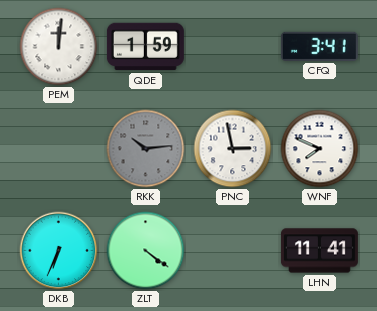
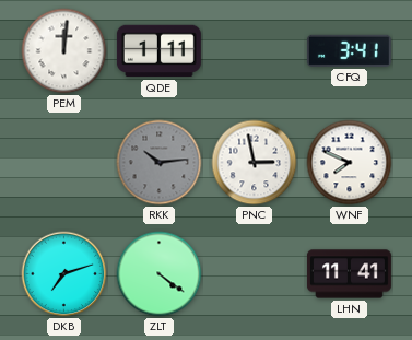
QDE: 1:59 -> 1:11 (158, 51)
DKB: 6:34 -> 7:12 (64, 274)
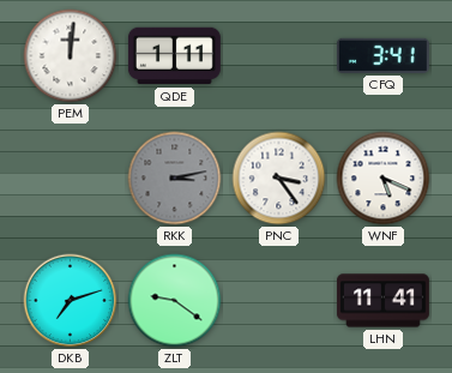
RKK: 10:14 -> 3:13 (175, 179)
PNC: 2:58 -> 3:24 (279, 179)
WNF: 7:49 -> 5:19 (384, 179)
ZLT: 4:21 -> 9:21 (175, 301)
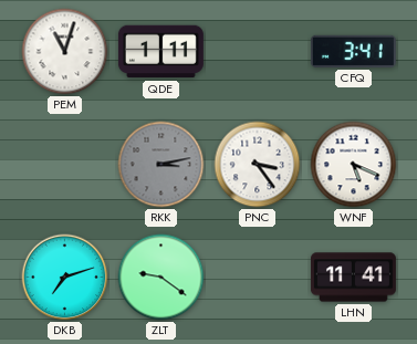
PEM: 12:01 -> 11:03 (65, 52)
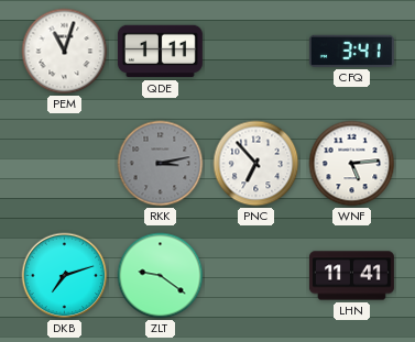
PNC: 3:24 -> 6:53 (256, 164)
WNF: 5:19 -> 5:14 (352, 164)
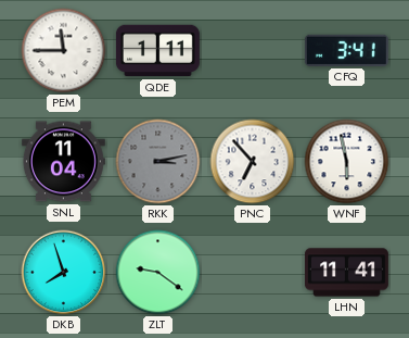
PEM: 11:03 -> 11:45 (64, 51)
SNL: none -> 11:04 (63, 162)
WNF: 5:14 -> 5:58 (347, 162)
DKB: 7:12 -> 7:57 (64, 273)
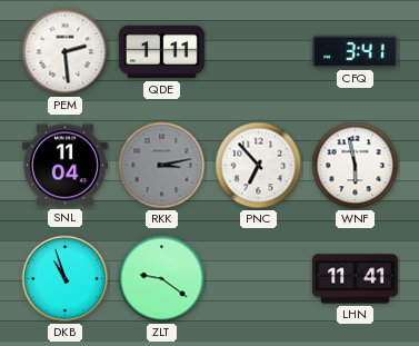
PEM: 11:45 -> 2:29 (66, 52)
DKB: 7:57 -> 10:57 (66, 279)
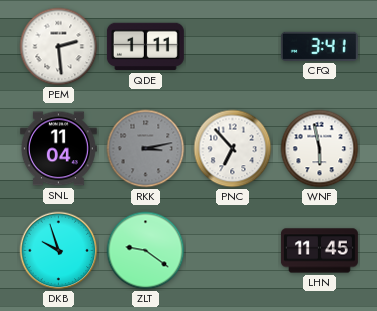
DKB: 10:57 -> 9:57 (59, 251)
LHN: 11:41 -> 11:45 (319, 251)
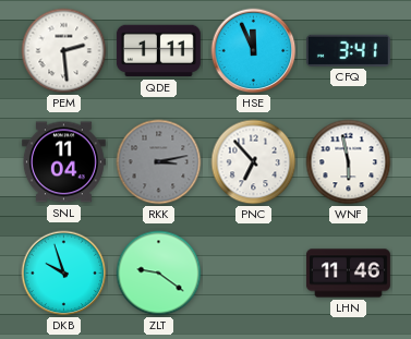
HSE: none -> 11:56 (254, 51)
LHN: 11:45 -> 11:46 (348, 274)
